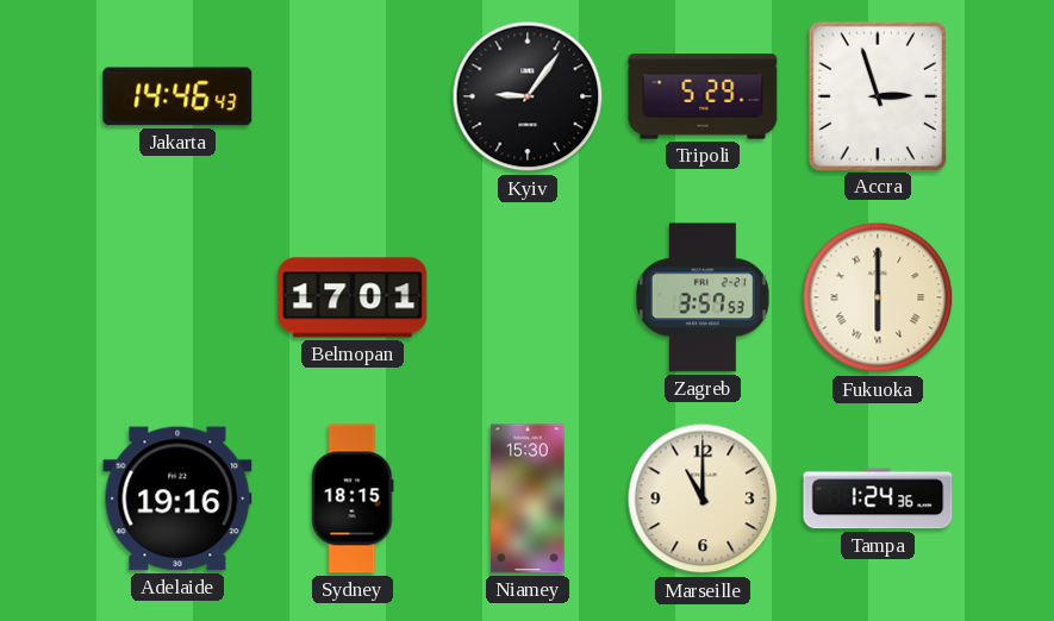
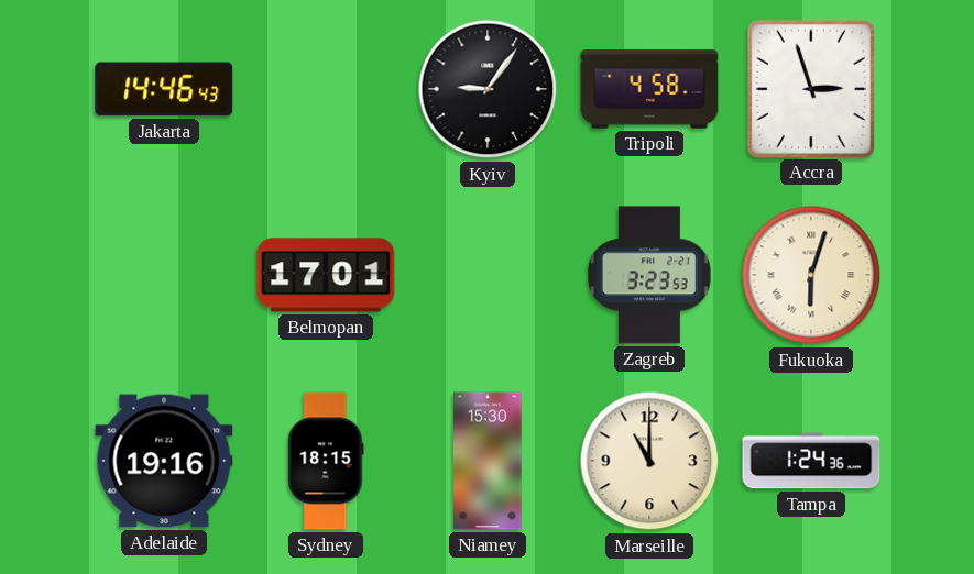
Tripoli: 5:29 -> 4:58 (649, 89)
Zagreb: 3:57 -> 3:23 (649, 275)
Fukuoka: 6:00 -> 6:03 (811, 275)
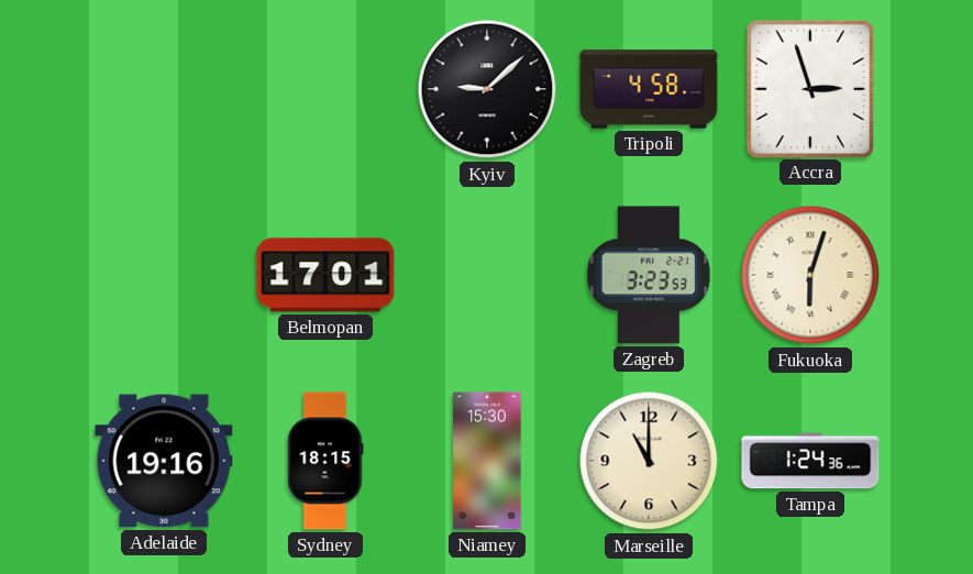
Jakarta: 14:46 -> none (164, 89)
Kyiv: 9:06 -> 9:08 (487, 89)
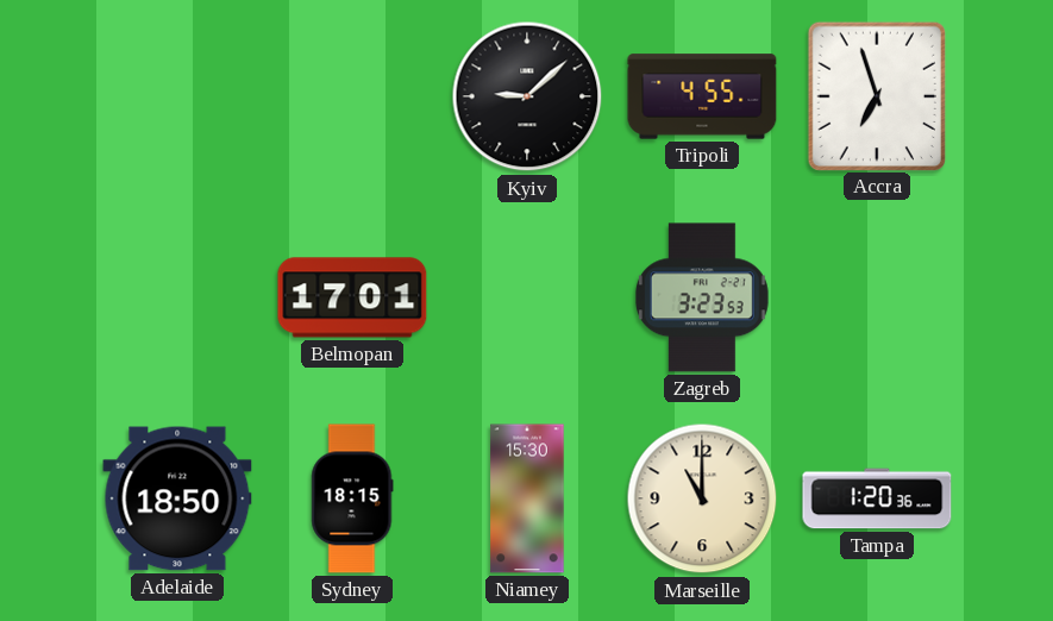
Tripoli: 4:58 -> 4:55 (702, 96)
Accra: 2:57 -> 6:57 (876, 95)
Fukuoka: 6:03 -> none (810, 275)
Adelaide: 19:16 -> 18:50 (177, 498)
Tampa: 1:24 -> 1:20 (877, 498)
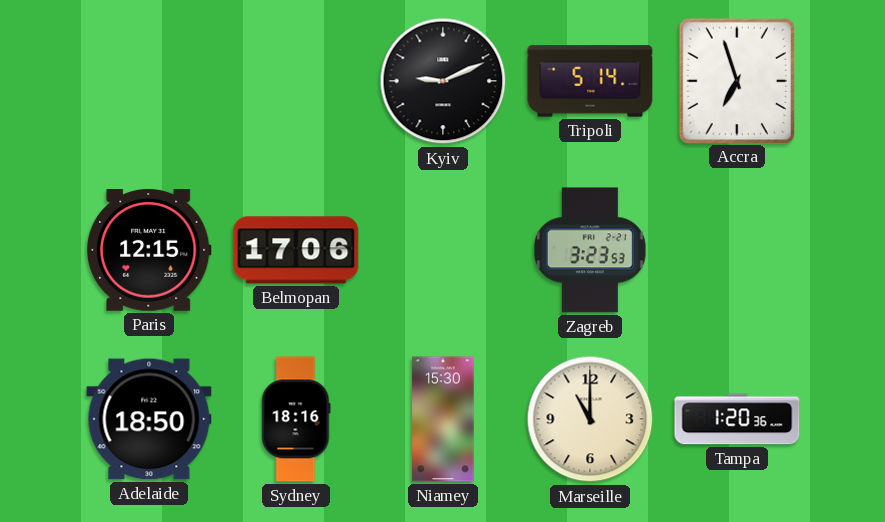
Kyiv: 9:08 -> 9:11 (443, 81)
Tripoli: 4:55 -> 5:14 (590, 81)
Paris: none -> 12:15 (149, 251)
Belmopan: 17:01 -> 17:06 (296, 250)
Sydney: 18:15 -> 18:16 (296, 419)
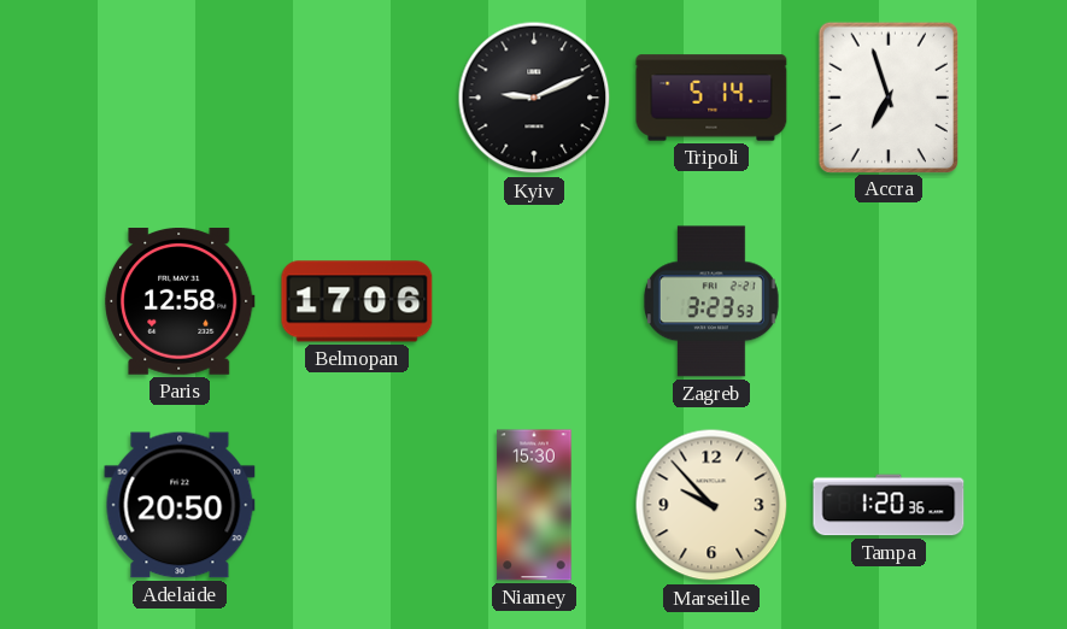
Paris: 12:15 -> 12:58 (180, 302)
Adelaide: 18:50 -> 20:50 (180, 505)
Sydney: 18:16 -> none (296, 419)
Marseille: 11:00 -> 9:53 (711, 505)
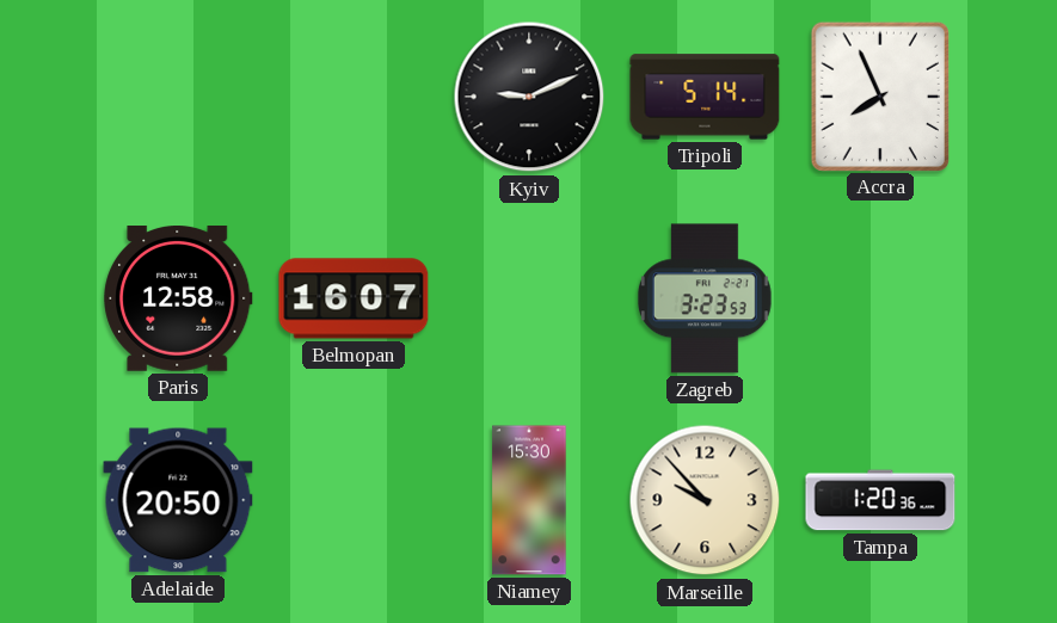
Accra: 6:57 -> 7:56 (879, 95)
Belmopan: 17:06 -> 16:07 (354, 298)
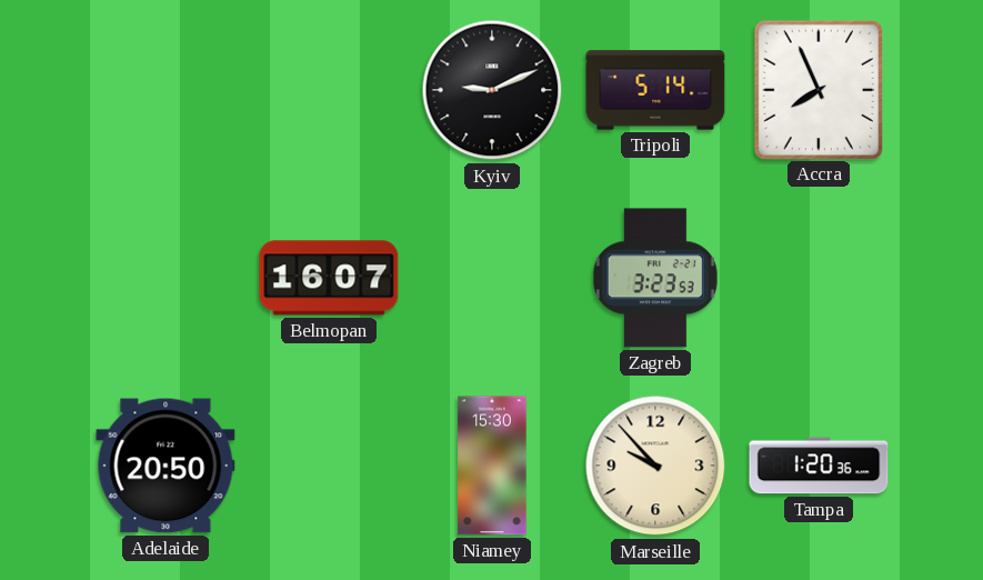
Paris: 12:58 -> none (178, 300)
